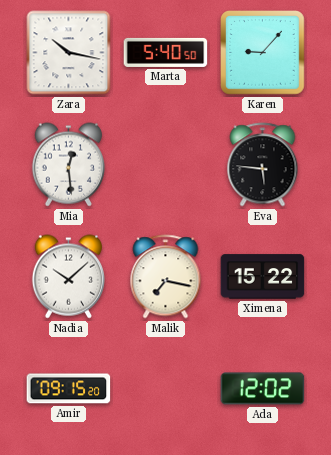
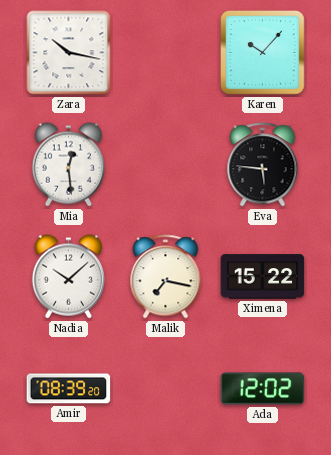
Marta: 5:40 -> none (166, 52)
Karen: 9:07 -> 10:07 (263, 53)
Amir: 09:15 -> 08:39 (69, 389)
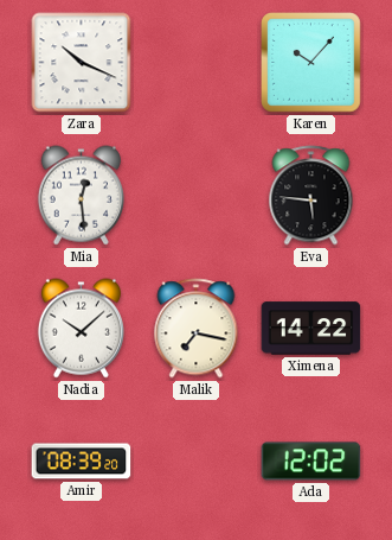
Zara: 10:17 -> 10:19 (82, 63)
Ximena: 15:22 -> 14:22 (311, 329)
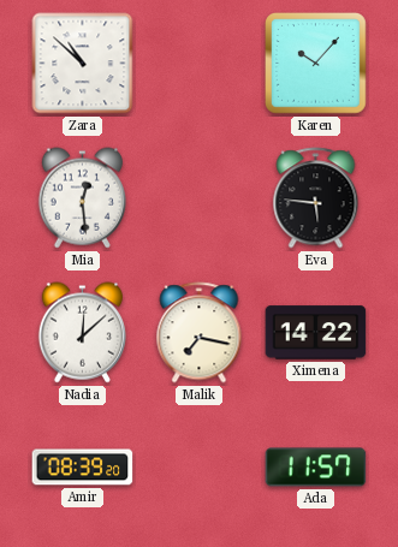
Zara: 10:19 -> 10:52 (83, 64)
Nadia: 10:08 -> 12:08 (82, 333)
Ada: 12:02 -> 11:57 (316, 468)
